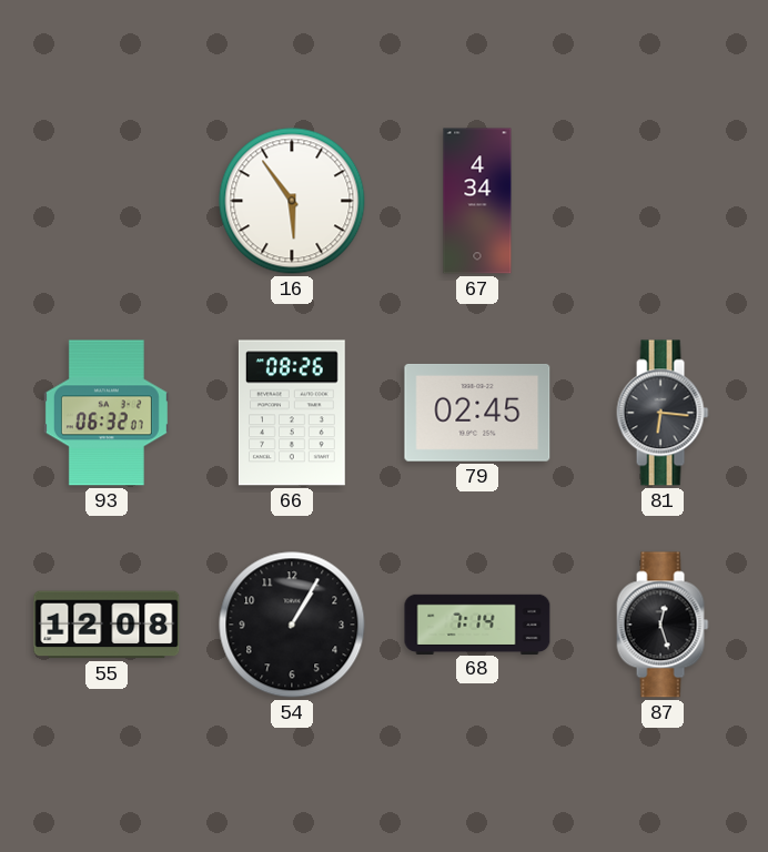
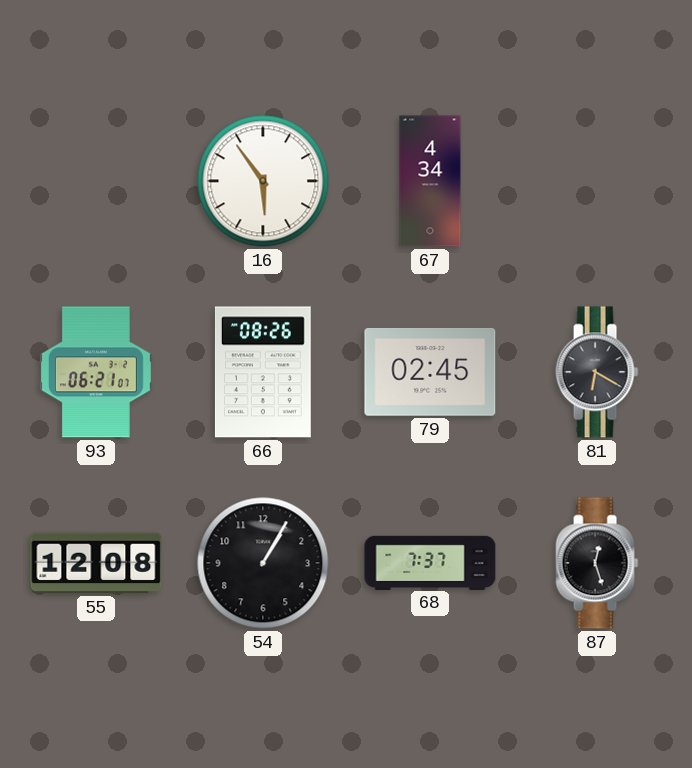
93: 06:32 -> 06:21 (96, 372)
81: 6:16 -> 6:20 (597, 372)
68: 7:14 -> 7:37 (430, 562)
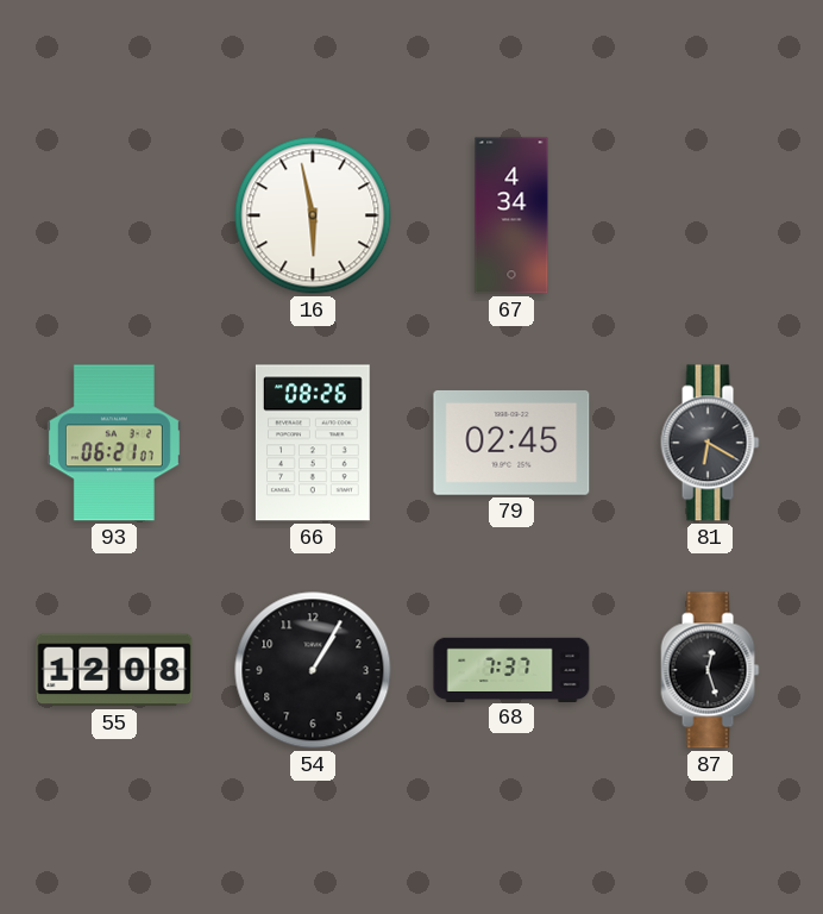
16: 5:54 -> 5:58 (313, 215)
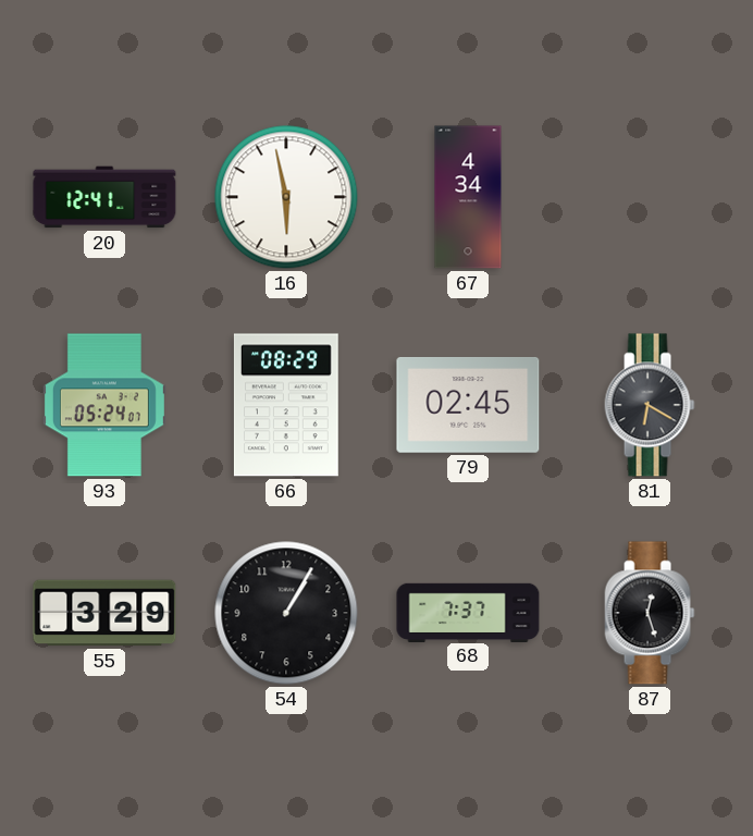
20: none -> 12:41 (104, 197)
93: 06:21 -> 05:24 (104, 405)
66: 08:26 -> 08:29 (286, 405)
55: 12:08 -> 3:29 (104, 613)
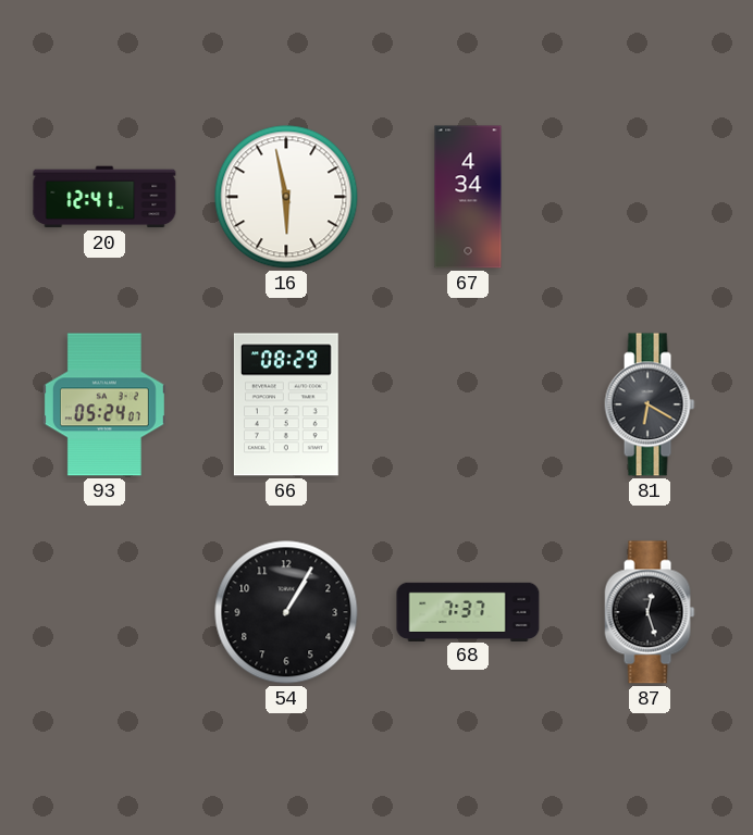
79: 02:45 -> none (468, 405)
55: 3:29 -> none (104, 613)
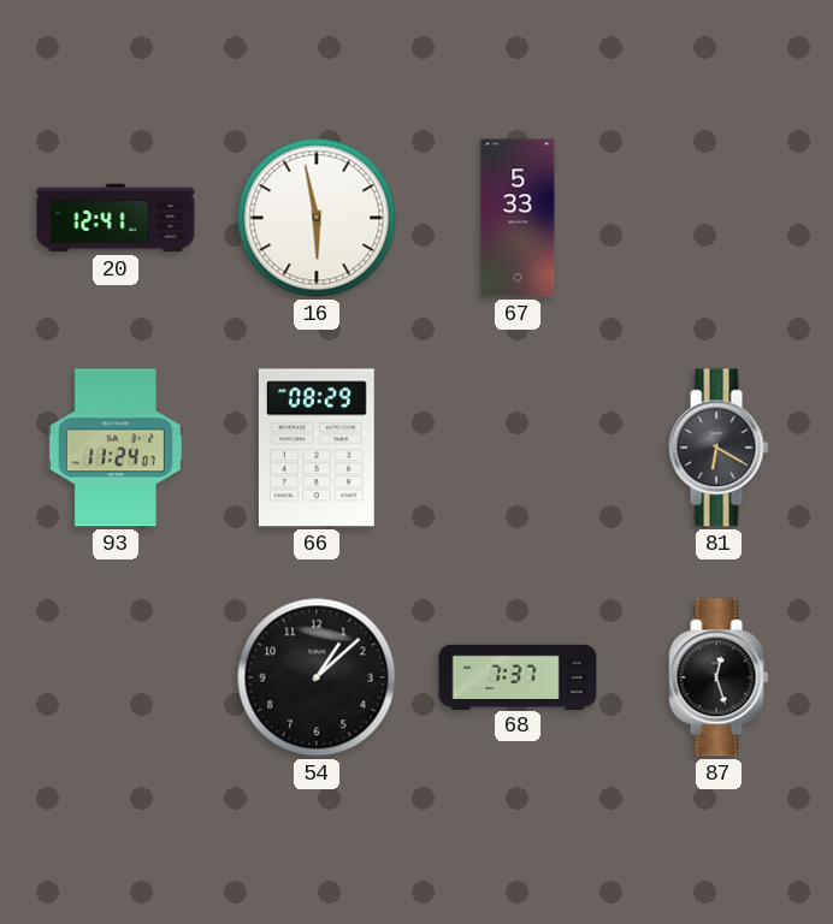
67: 4:34 -> 5:33 (518, 218)
93: 05:24 -> 11:24 (116, 448)
54: 1:05 -> 1:08 (317, 677)
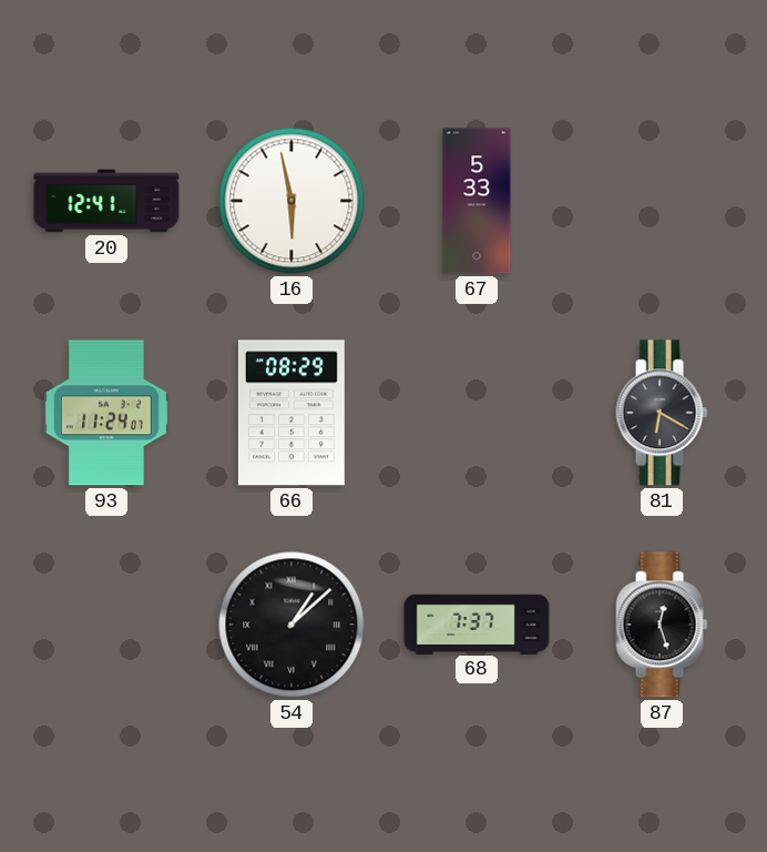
54 numerals: Arabic -> Roman (292, 625)
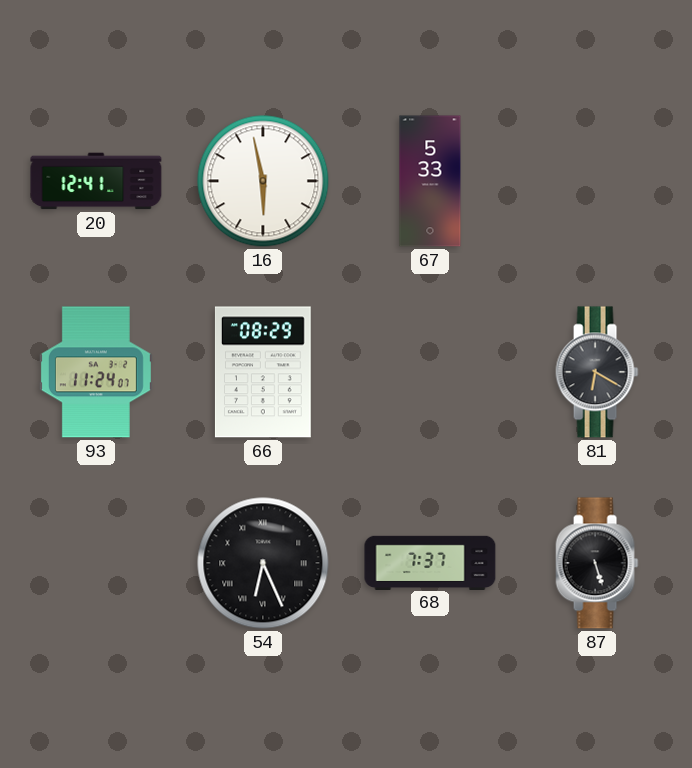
54: 1:08 -> 6:26 (263, 563)
87: 12:27 -> 5:27 (597, 563)
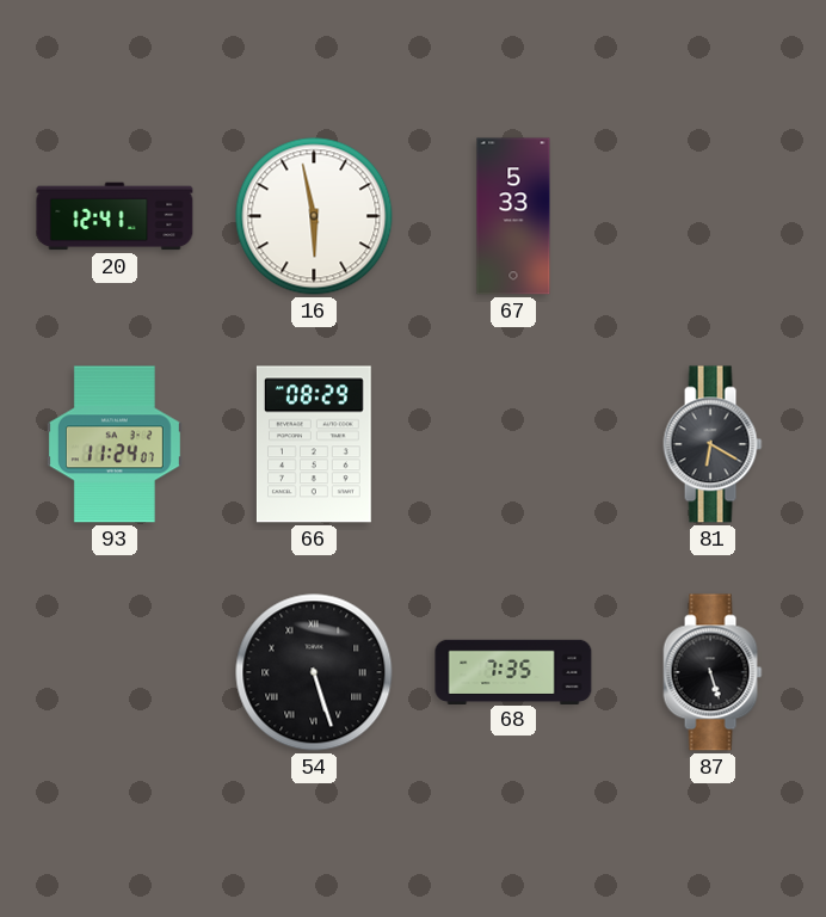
54: 6:26 -> 5:27 (314, 672)
68: 7:37 -> 7:35 (513, 671)
